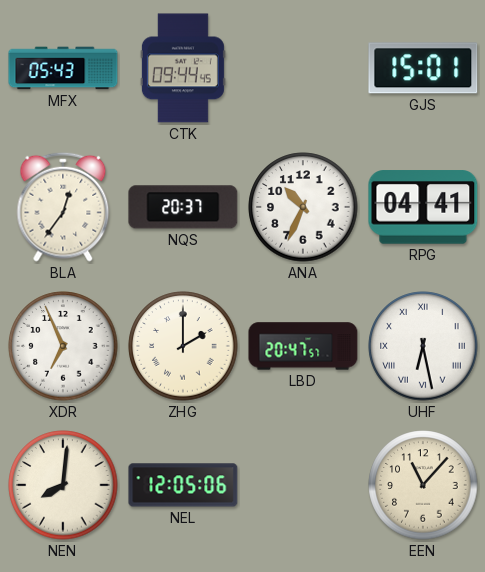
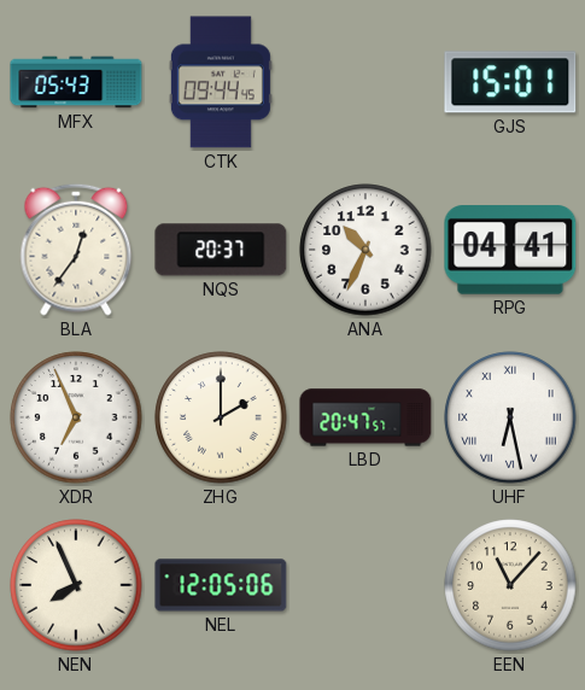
NEN: 8:01 -> 7:56 (76, 585)
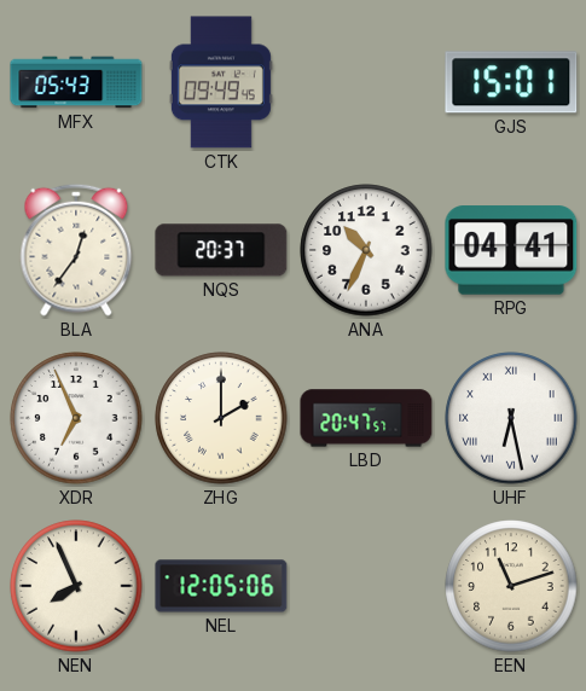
CTK: 09:44 -> 09:49 (221, 82)
EEN: 11:07 -> 11:12 (511, 586)
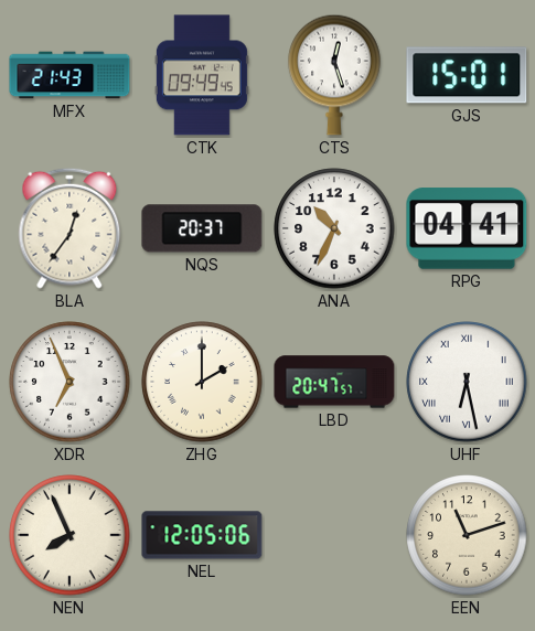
MFX: 05:43 -> 21:43 (69, 75)
CTS: none -> 12:27 (334, 75)
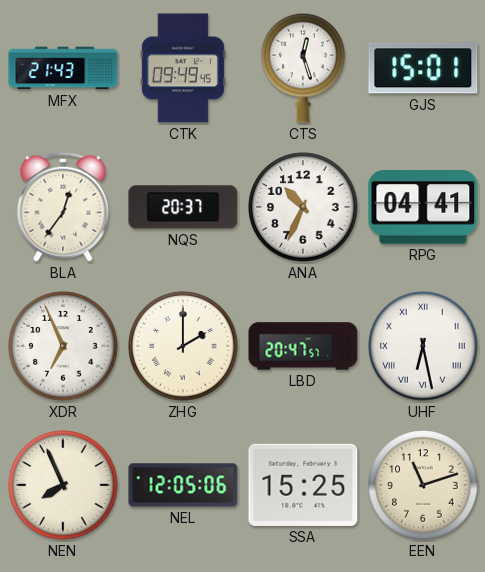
SSA: none -> 15:25 (303, 485)
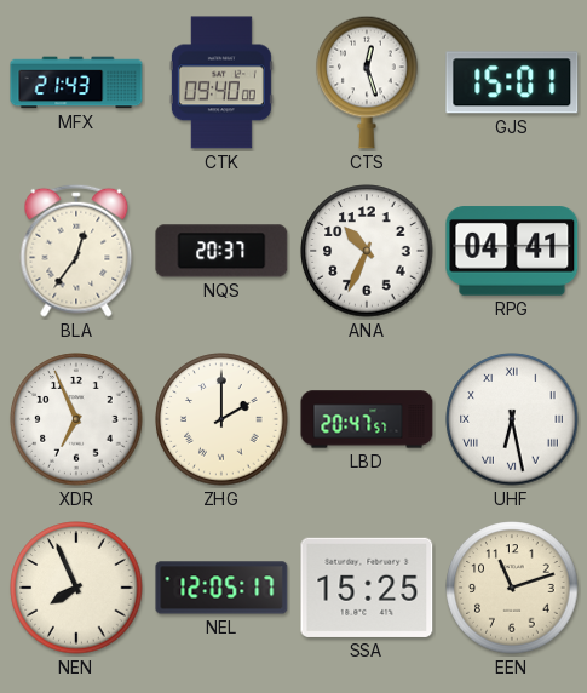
CTK: 09:49 -> 09:40 (221, 82)
NEL: 12:05:06 -> 12:05:17 (221, 588)
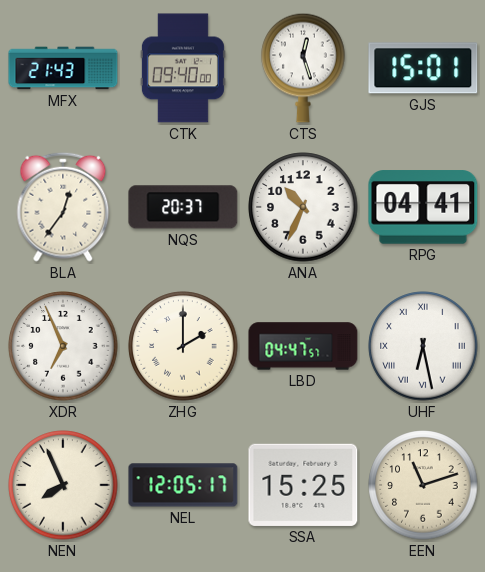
LBD: 20:47 -> 04:47 (303, 346)
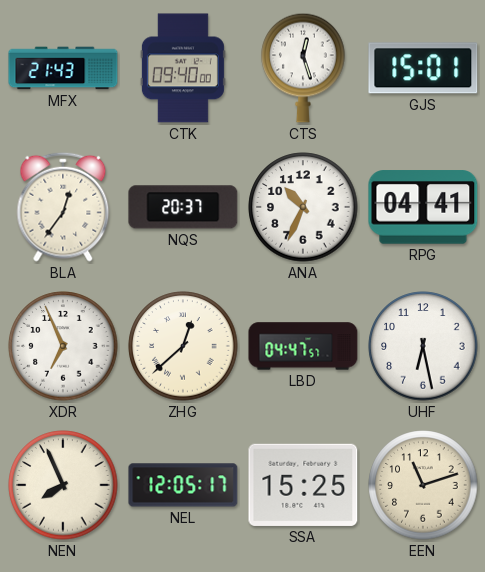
ZHG: 2:00 -> 12:38 (183, 346)
UHF numerals: Roman -> Arabic (423, 346)
